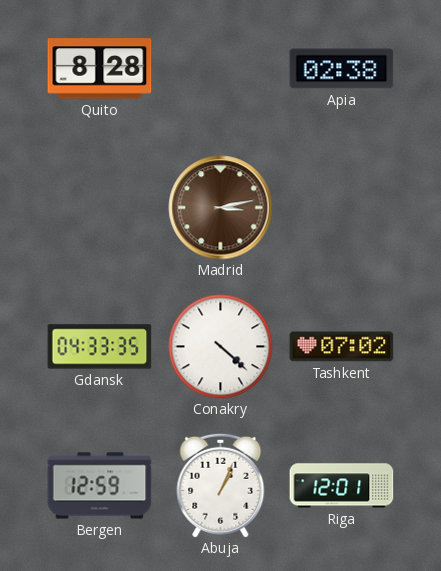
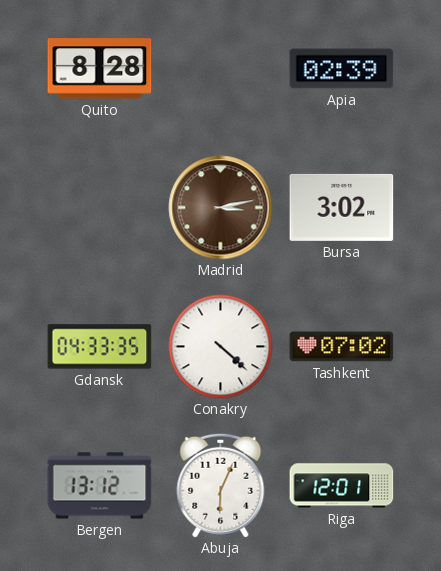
Apia: 02:38 -> 02:39 (342, 69)
Bursa: none -> 3:02 (342, 207)
Bergen: 12:59 -> 13:12 (100, 486)
Abuja: 1:04 -> 6:04 (221, 485)
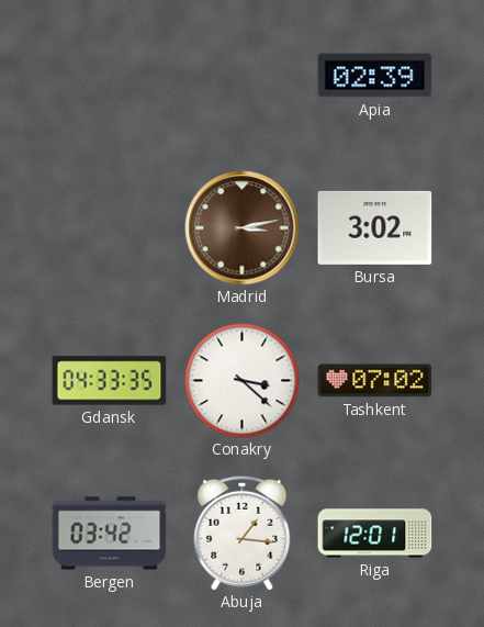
Quito: 8:28 -> none (100, 69)
Conakry: 4:22 -> 3:22 (243, 381)
Bergen: 13:12 -> 03:42 (110, 534)
Abuja: 6:04 -> 1:16 (243, 533)
